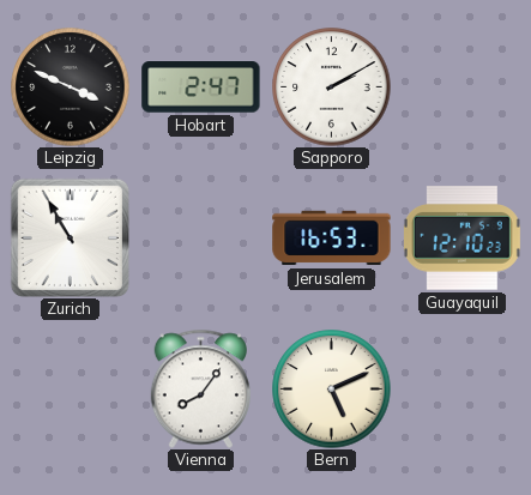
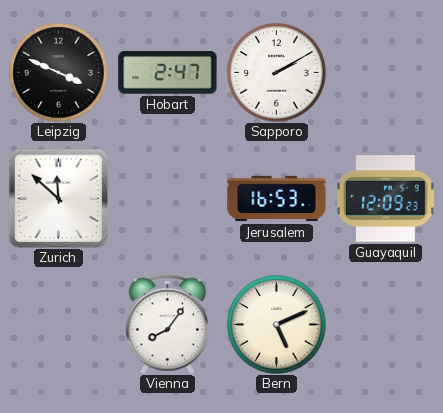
Zurich: 10:55 -> 11:52 (58, 198)
Guayaquil: 12:10 -> 12:09 (385, 199)
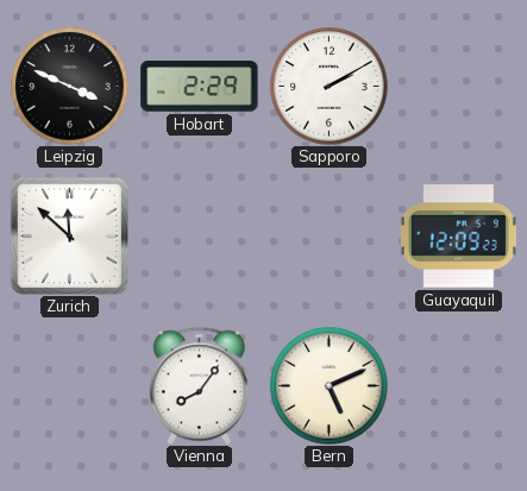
Hobart: 2:47 -> 2:29 (200, 87)
Jerusalem: 16:53 -> none (277, 199)
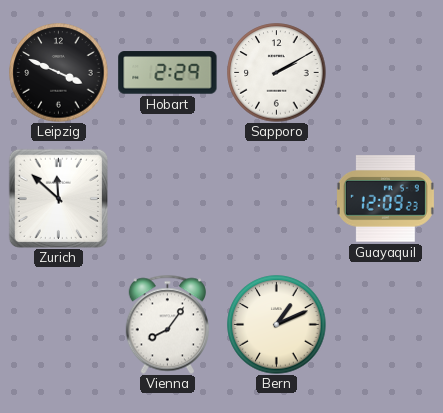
Bern: 5:11 -> 1:11 (277, 325)
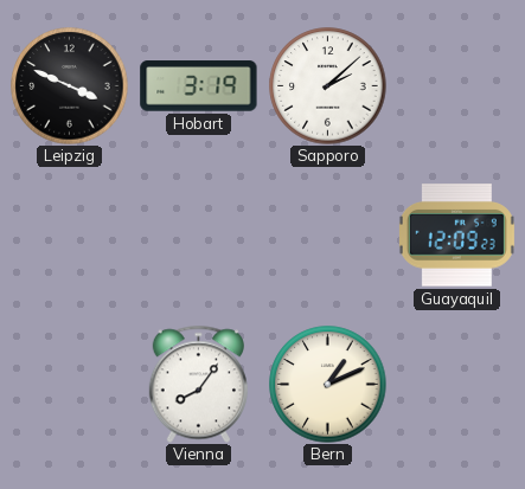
Hobart: 2:29 -> 3:19 (199, 86)
Sapporo: 2:10 -> 2:08 (328, 86)
Zurich: 11:52 -> none (58, 198)
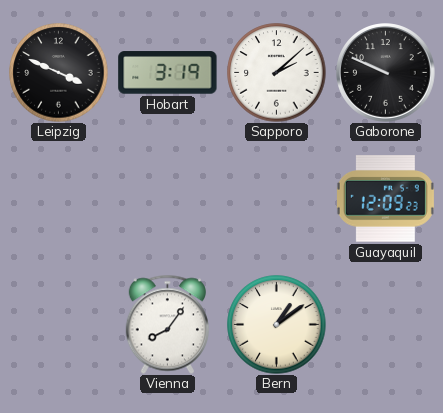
Gaborone: none -> 9:49 (386, 73)
Bern: 1:11 -> 1:09 (277, 325)
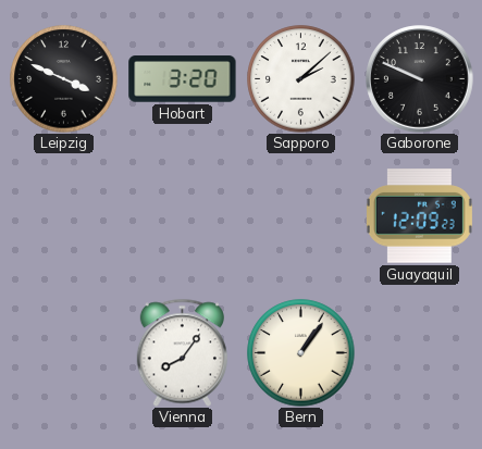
Hobart: 3:19 -> 3:20 (183, 79)
Bern: 1:09 -> 1:06 (301, 353)
